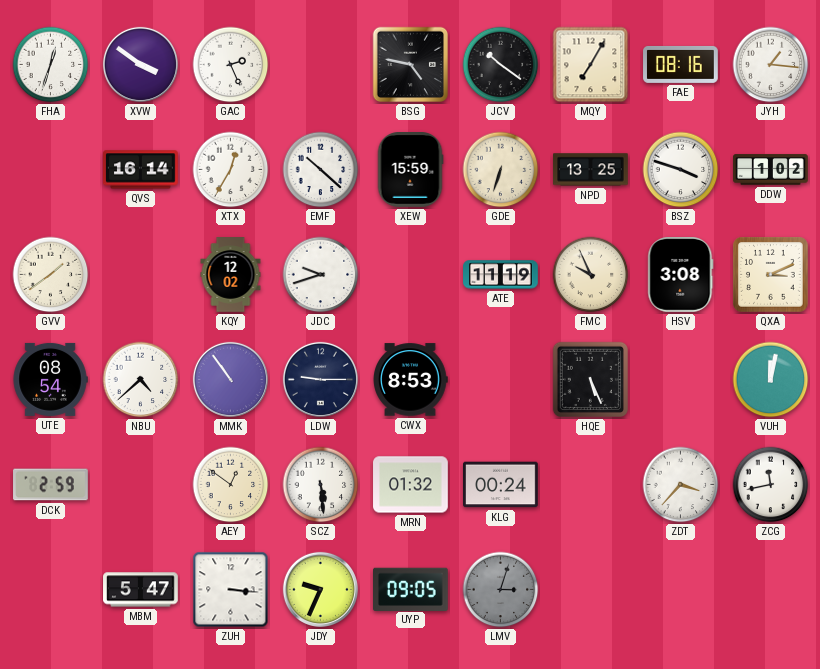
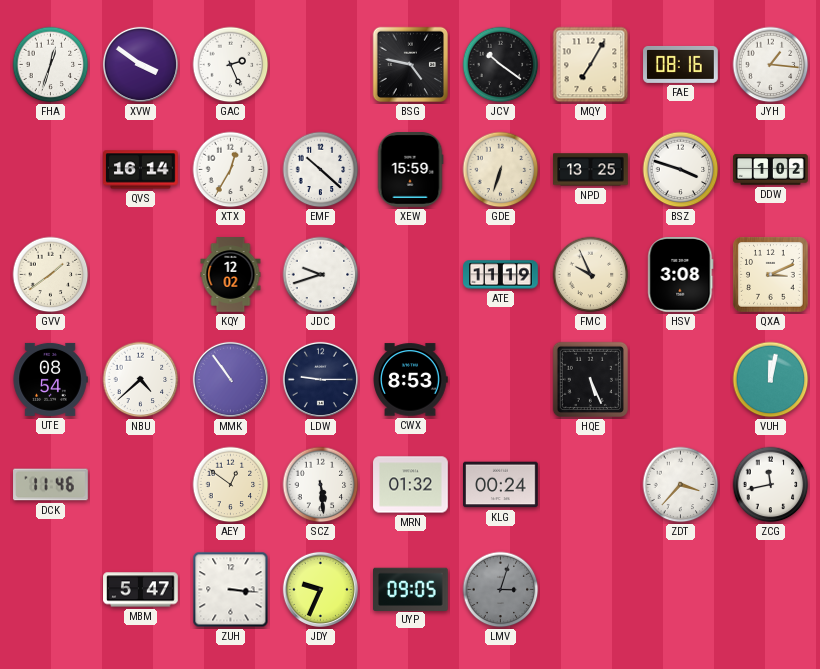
DCK: 2:59 -> 11:46 (51, 485)
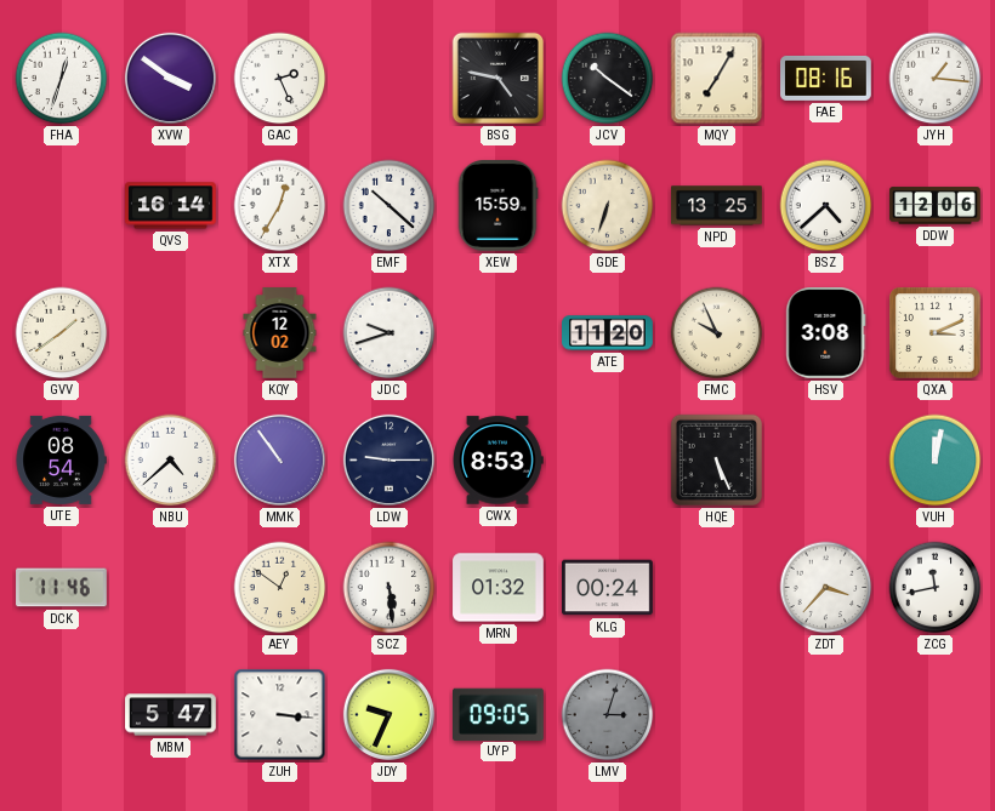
BSZ: 3:48 -> 4:38 (826, 206)
DDW: 1:02 -> 12:06 (936, 206)
ATE: 11:19 -> 11:20 (608, 333)
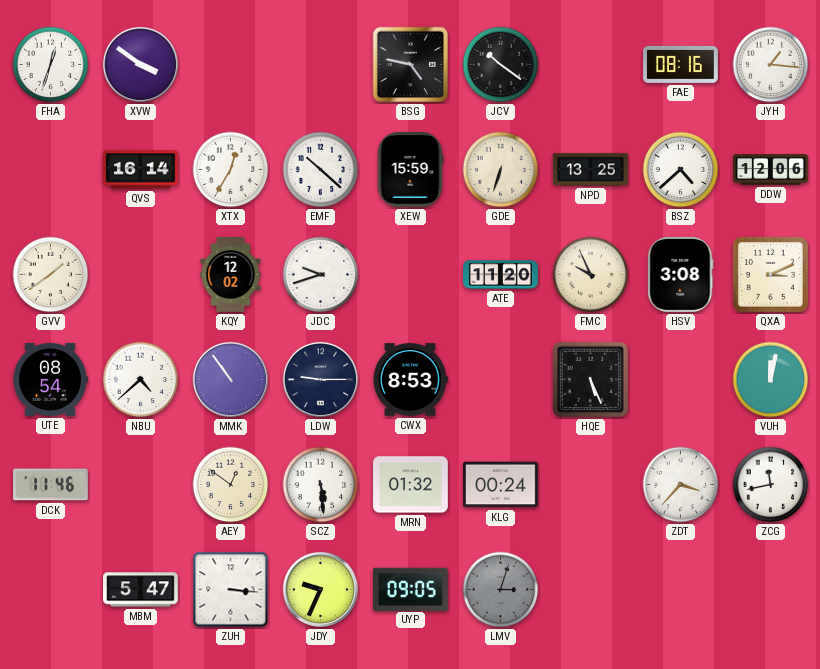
GAC: 2:26 -> none (280, 79)
MQY: 7:05 -> none (717, 79)
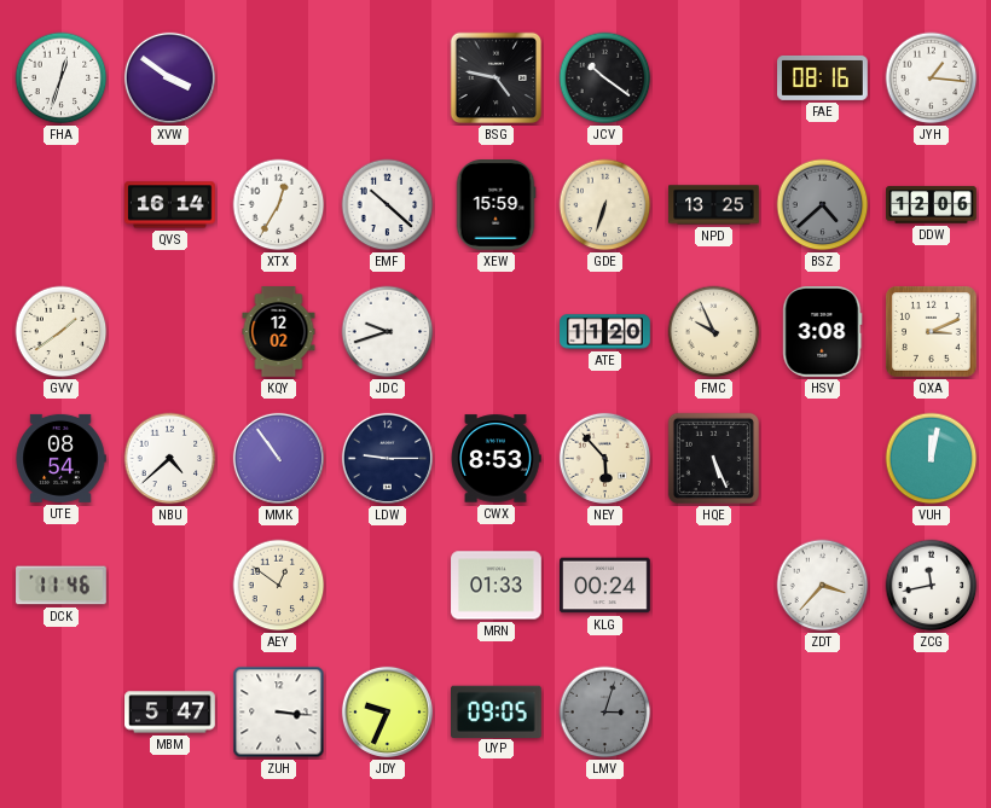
BSZ dial: white -> grey (823, 205)
NEY: none -> 5:53 (604, 458)
SCZ: 5:29 -> none (321, 485)
MRN: 01:32 -> 01:33 (497, 586)
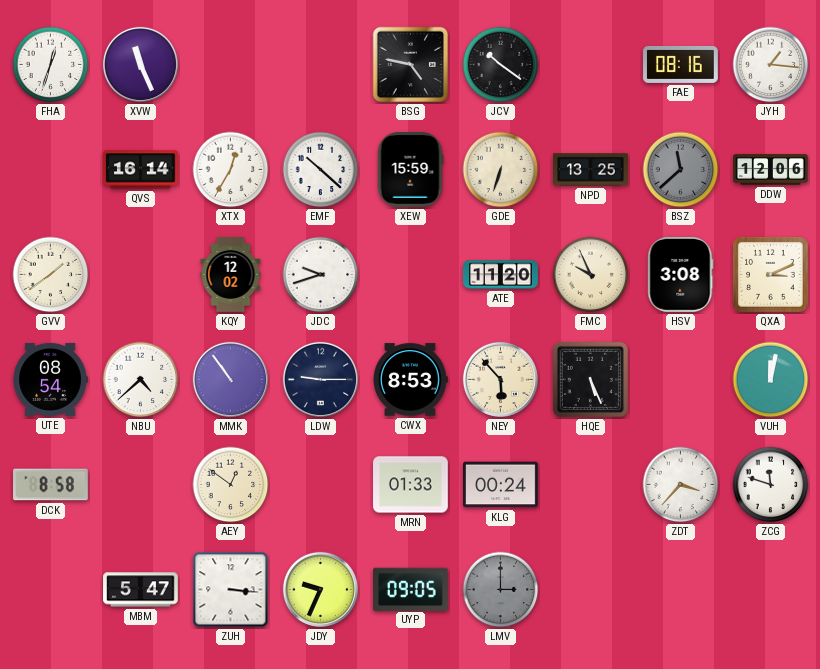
XVW: 3:51 -> 11:26 (140, 64)
BSZ: 4:38 -> 11:38 (681, 170)
DCK: 11:46 -> 8:58 (51, 485)
ZCG: 11:43 -> 11:48 (771, 485)
LMV: 3:03 -> 3:00 (501, 590)
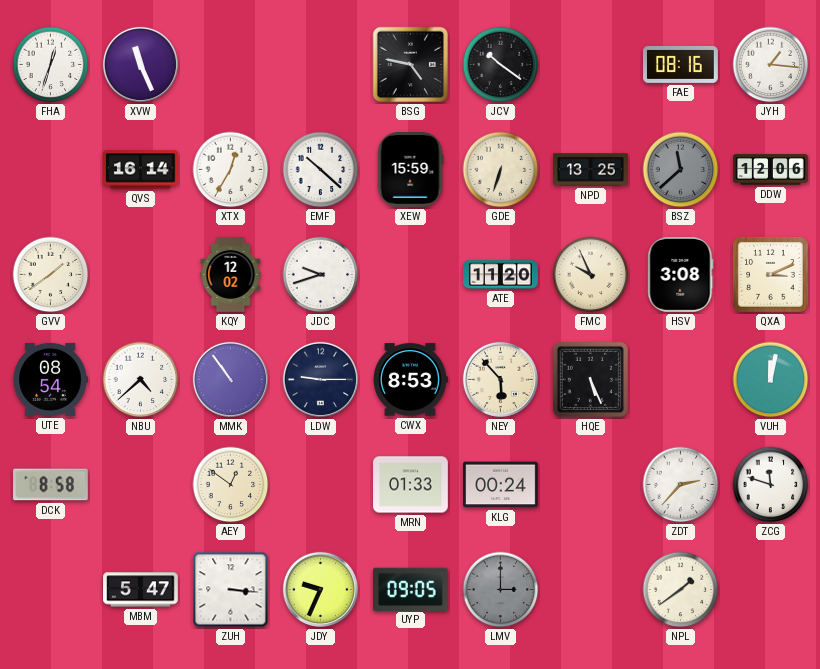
ZDT: 3:37 -> 2:37 (681, 485)
NPL: none -> 1:39 (681, 590)
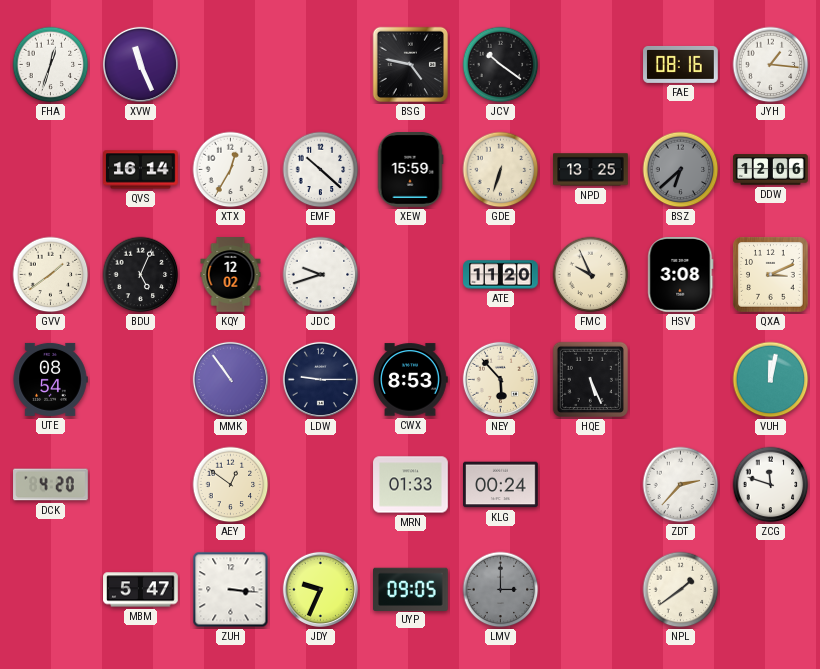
BSZ: 11:38 -> 6:38 (681, 170)
BDU: none -> 5:04 (141, 275)
NBU: 4:38 -> none (141, 380)
DCK: 8:58 -> 4:20 (51, 485)
